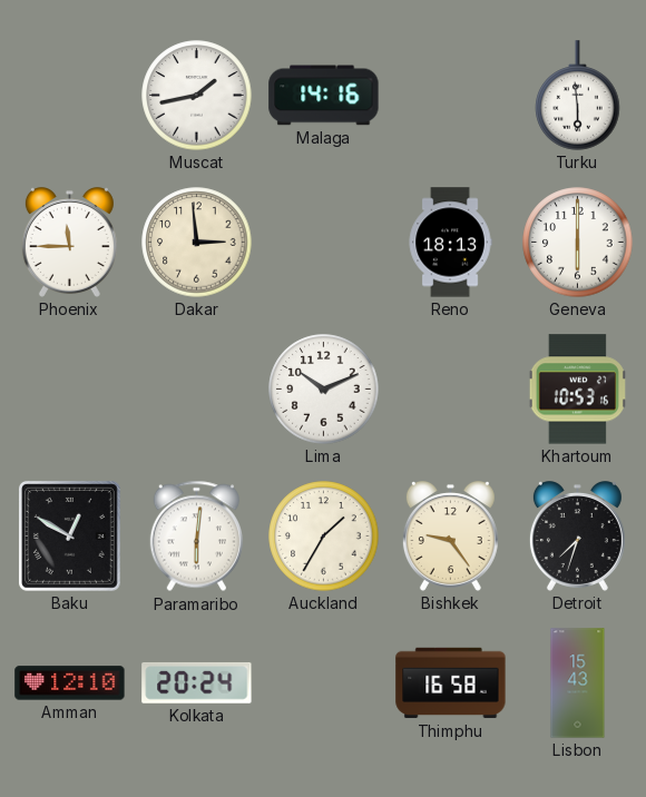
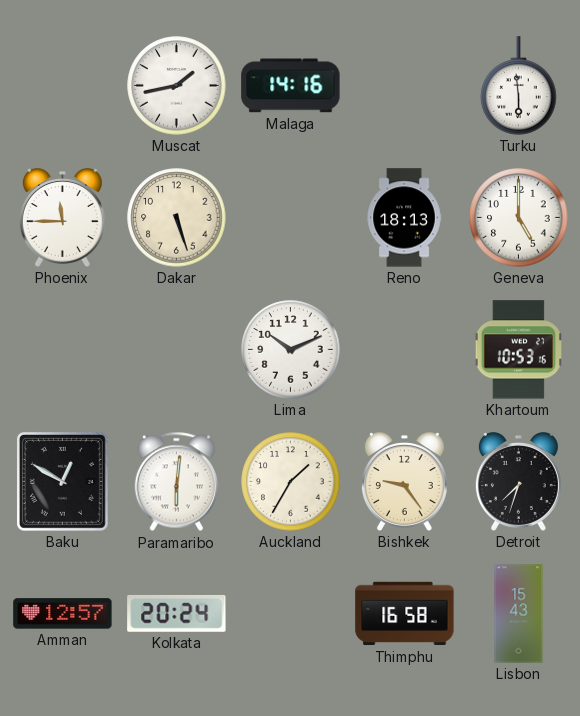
Dakar: 2:59 -> 5:27 (177, 218)
Geneva: 6:00 -> 5:00 (519, 218)
Amman: 12:10 -> 12:57 (63, 614)
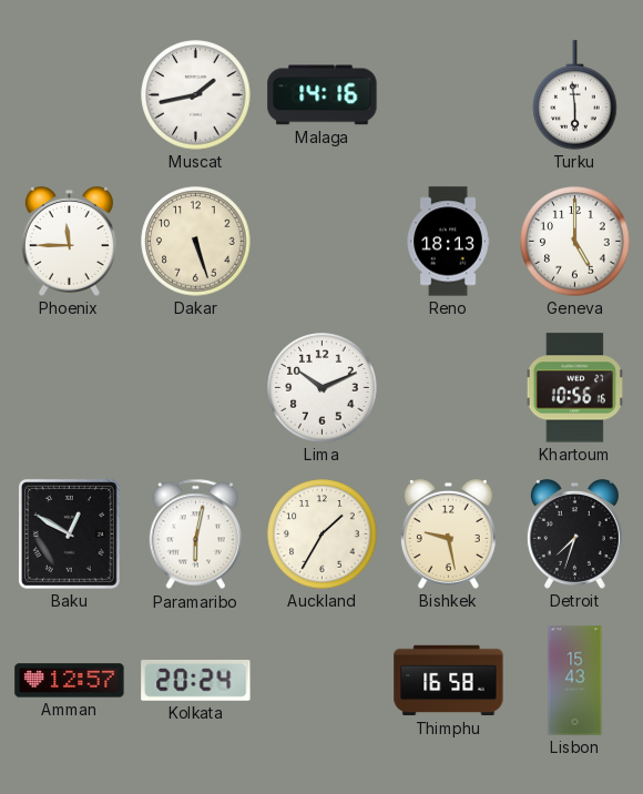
Khartoum: 10:53 -> 10:56 (574, 388)
Paramaribo: 6:01 -> 6:02 (195, 535)
Bishkek: 9:24 -> 9:28 (448, 535)
